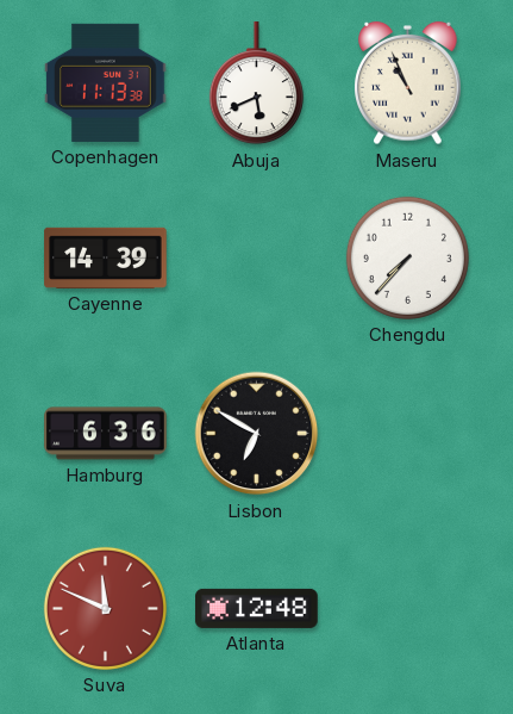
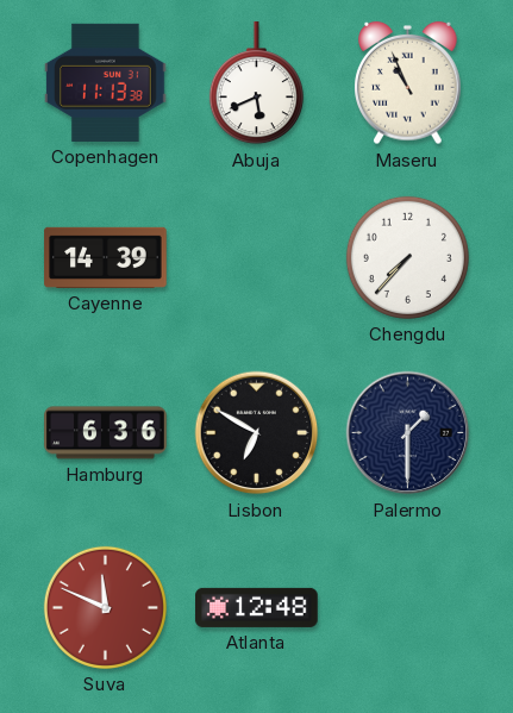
Palermo: none -> 1:30 (408, 433)
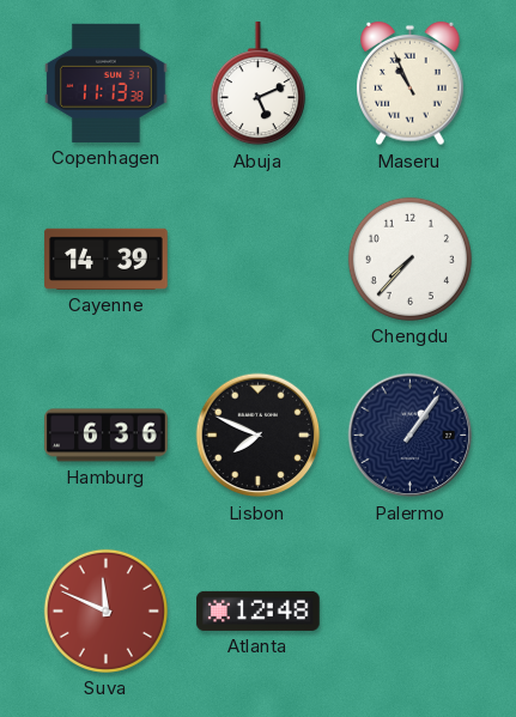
Abuja: 5:41 -> 5:11 (257, 84)
Lisbon: 6:50 -> 7:49 (259, 436)
Palermo: 1:30 -> 1:06 (411, 436)
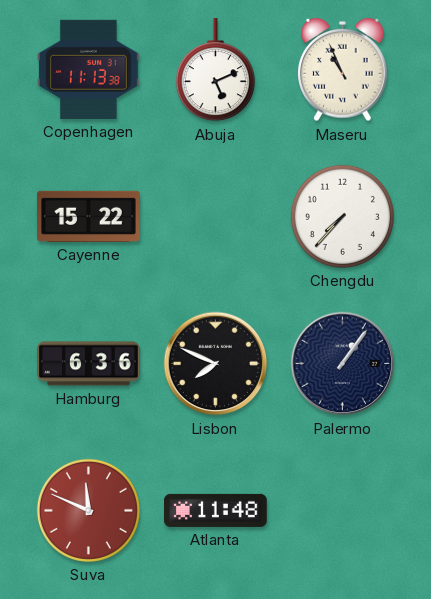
Cayenne: 14:39 -> 15:22 (89, 216)
Atlanta: 12:48 -> 11:48 (216, 510)
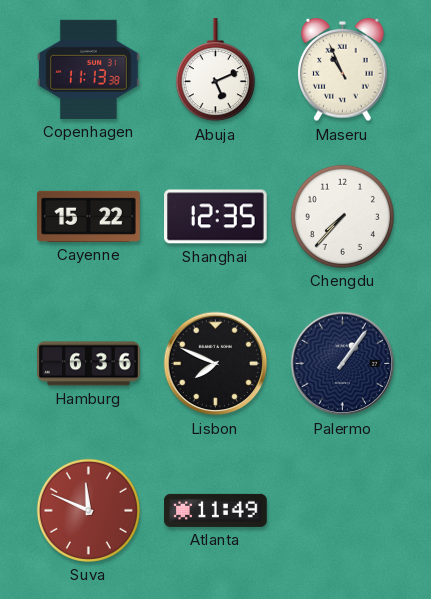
Shanghai: none -> 12:35 (216, 217)
Atlanta: 11:48 -> 11:49 (216, 510)
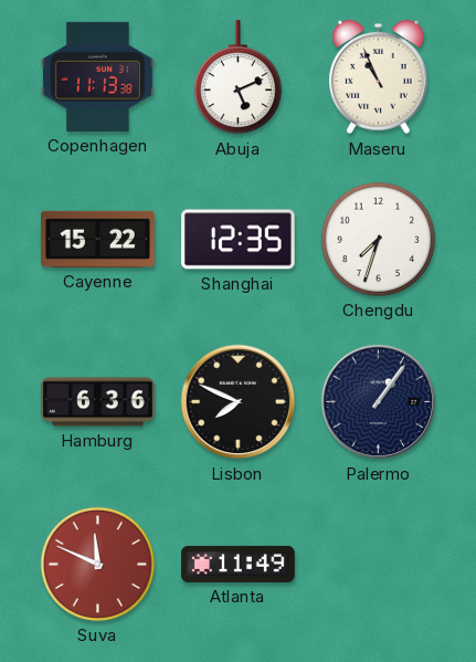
Chengdu: 7:37 -> 7:33 (378, 239)
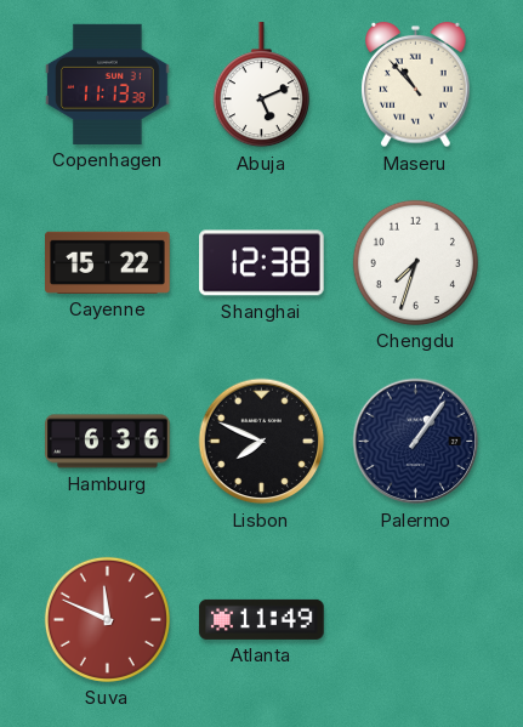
Maseru: 10:56 -> 10:53 (416, 85)
Shanghai: 12:35 -> 12:38 (262, 263)
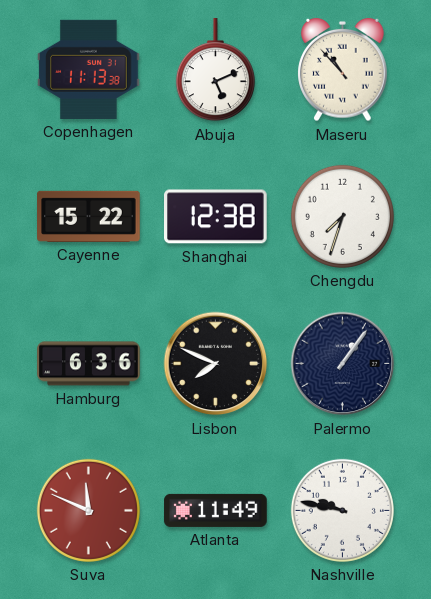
Nashville: none -> 9:47 (342, 510)
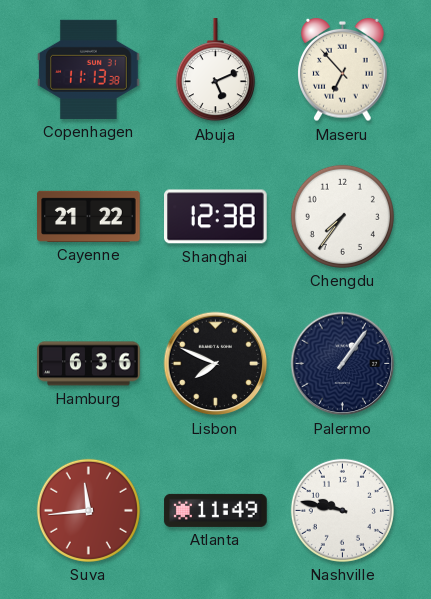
Maseru: 10:53 -> 6:53 (343, 70)
Cayenne: 15:22 -> 21:22 (89, 216)
Chengdu: 7:33 -> 7:36 (342, 216)
Suva: 11:49 -> 11:44 (88, 510)
